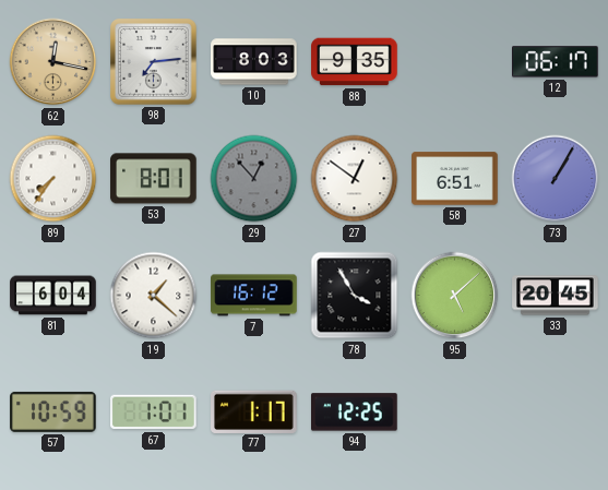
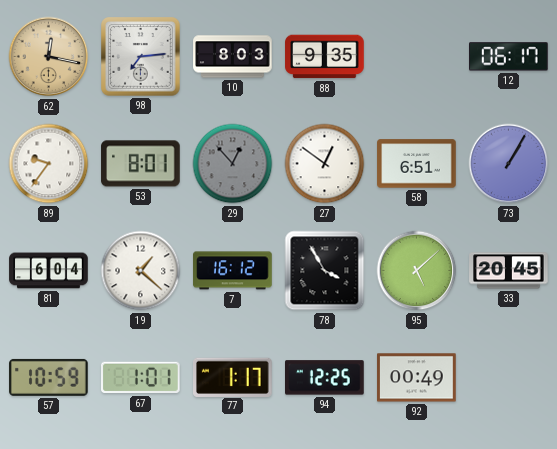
89: 7:36 -> 9:36 (49, 164)
92: none -> 00:49 (417, 378)
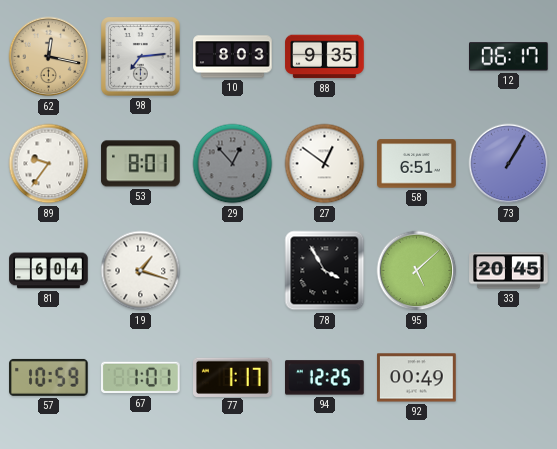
19: 1:22 -> 1:18 (141, 271)
7: 16:12 -> none (233, 271)
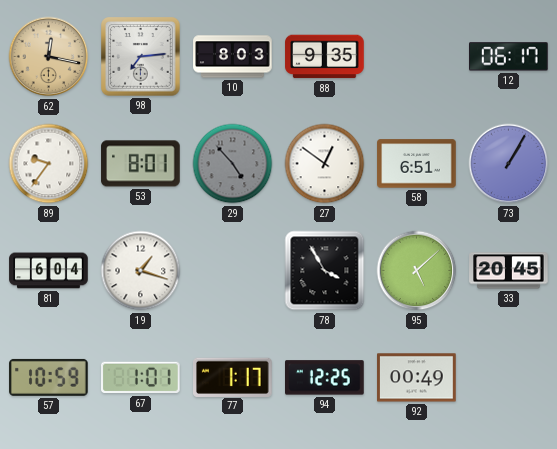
29: 12:53 -> 4:53 (233, 164)
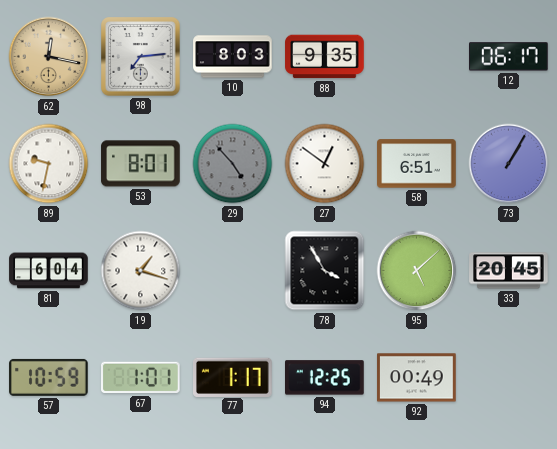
89: 9:36 -> 9:32 (49, 164)
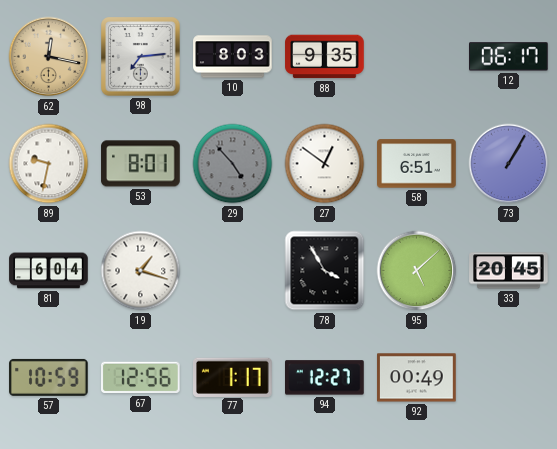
67: 1:01 -> 12:56 (141, 378)
94: 12:25 -> 12:27 (325, 378)
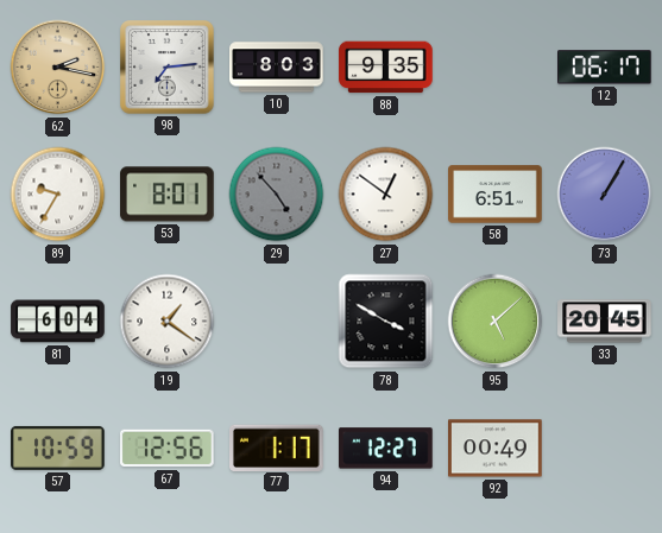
62: 12:17 -> 2:17 (58, 68)
89: 9:32 -> 9:35 (58, 195)
19: 1:18 -> 1:21 (168, 322)
78: 3:55 -> 3:50 (386, 322)
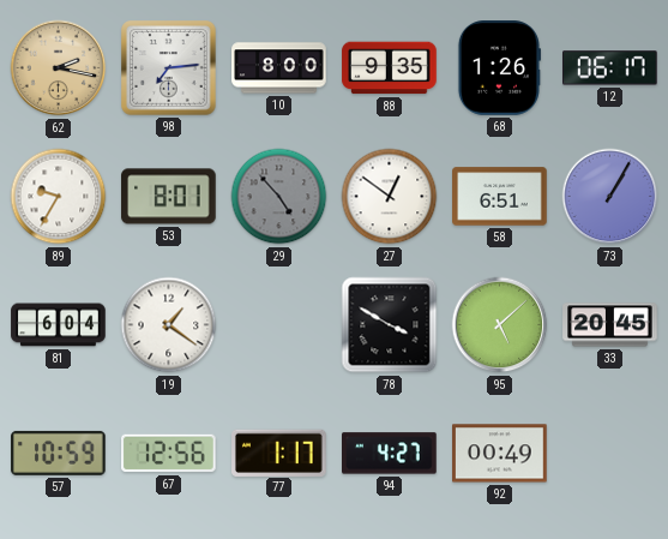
10: 8:03 -> 8:00 (279, 68)
68: none -> 1:26 (499, 68)
94: 12:27 -> 4:27 (390, 454)
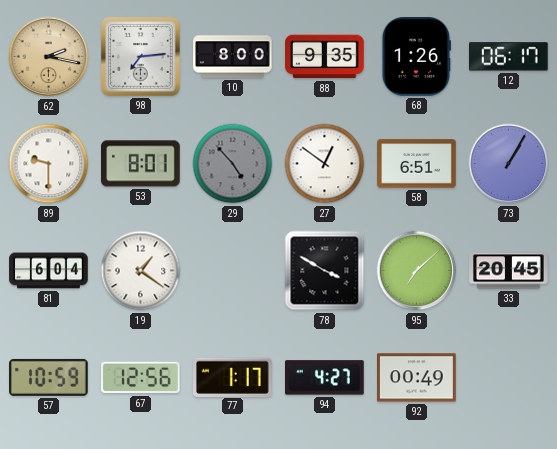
89: 9:35 -> 9:30 (49, 164)
95: 5:08 -> 7:08 (417, 271)
